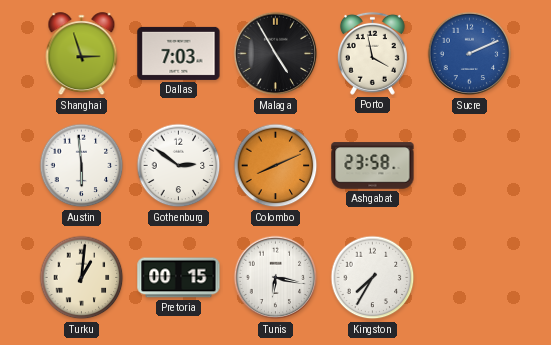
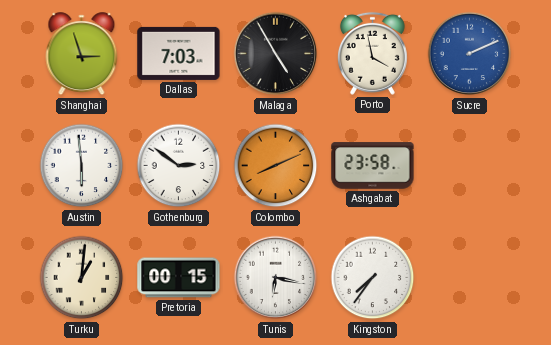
Kingston: 7:35 -> 7:36 (373, 278)
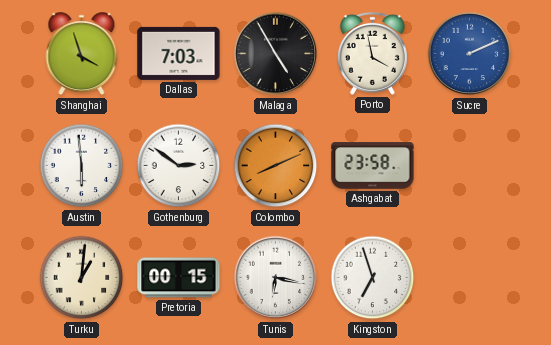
Shanghai: 2:57 -> 3:57 (82, 54)
Kingston: 7:36 -> 6:57 (373, 278)
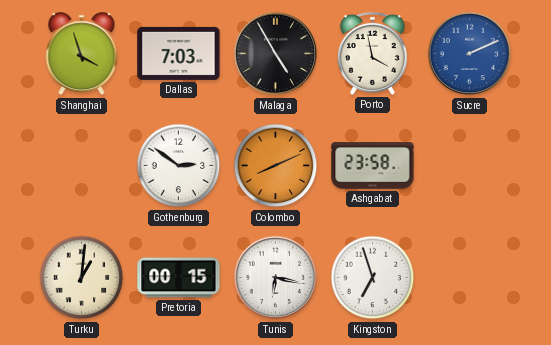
Austin: 5:59 -> none (82, 166)
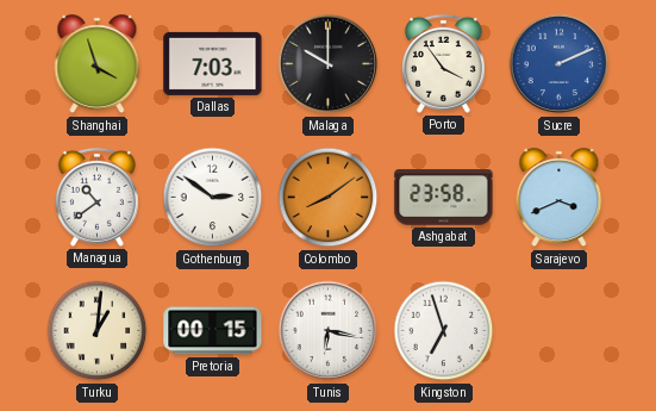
Malaga: 4:55 -> 10:00 (329, 64)
Porto: 3:58 -> 3:54 (443, 63)
Managua: none -> 10:39 (96, 197)
Colombo: 8:11 -> 8:09 (329, 198)
Sarajevo: none -> 3:41 (560, 198)
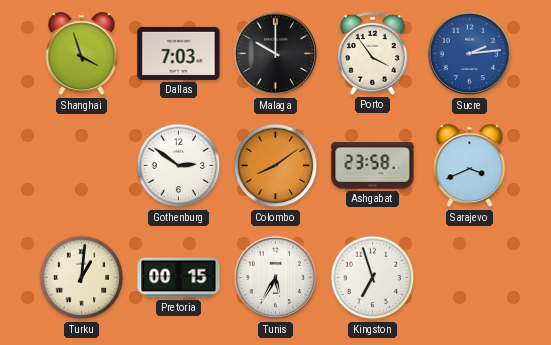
Sucre: 2:11 -> 2:14 (470, 54)
Managua: 10:39 -> none (96, 197)
Tunis: 6:17 -> 5:35 (276, 278)
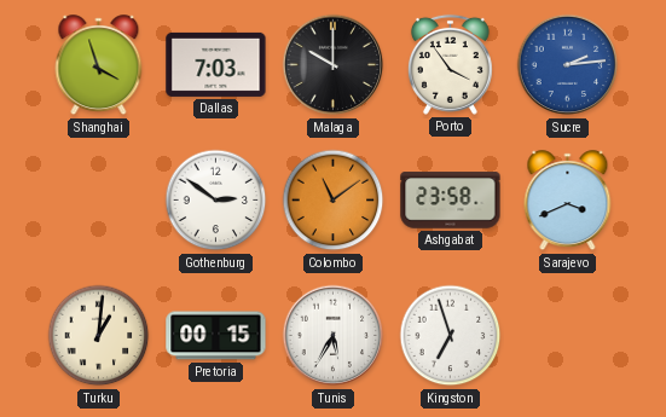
Colombo: 8:09 -> 11:09 (334, 201)
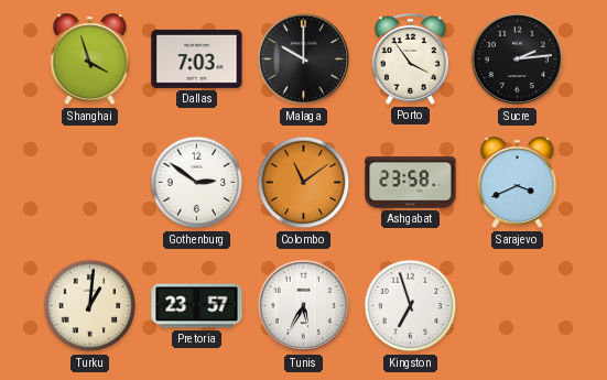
Sucre dial: blue -> black (518, 59)
Pretoria: 00:15 -> 23:57 (197, 306)
